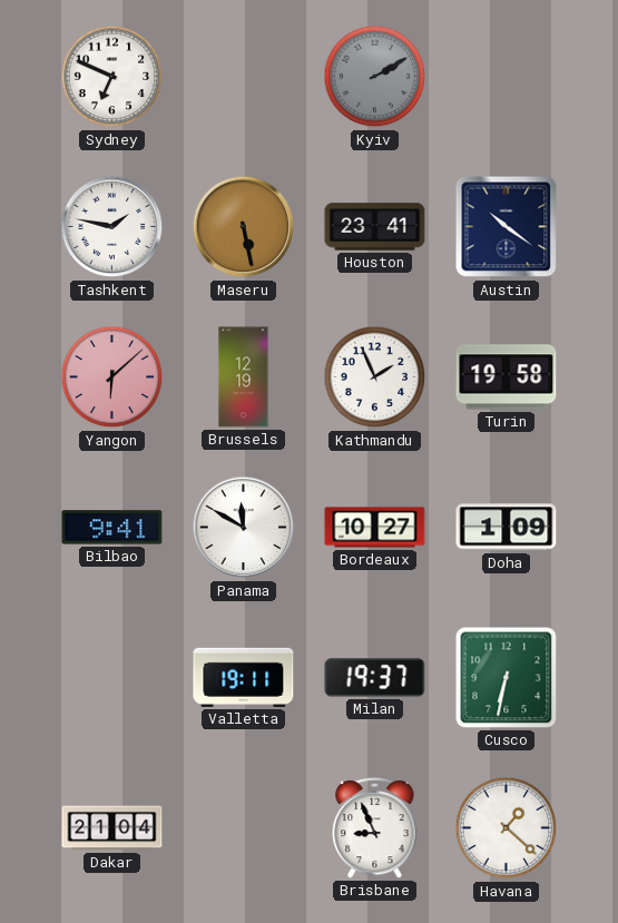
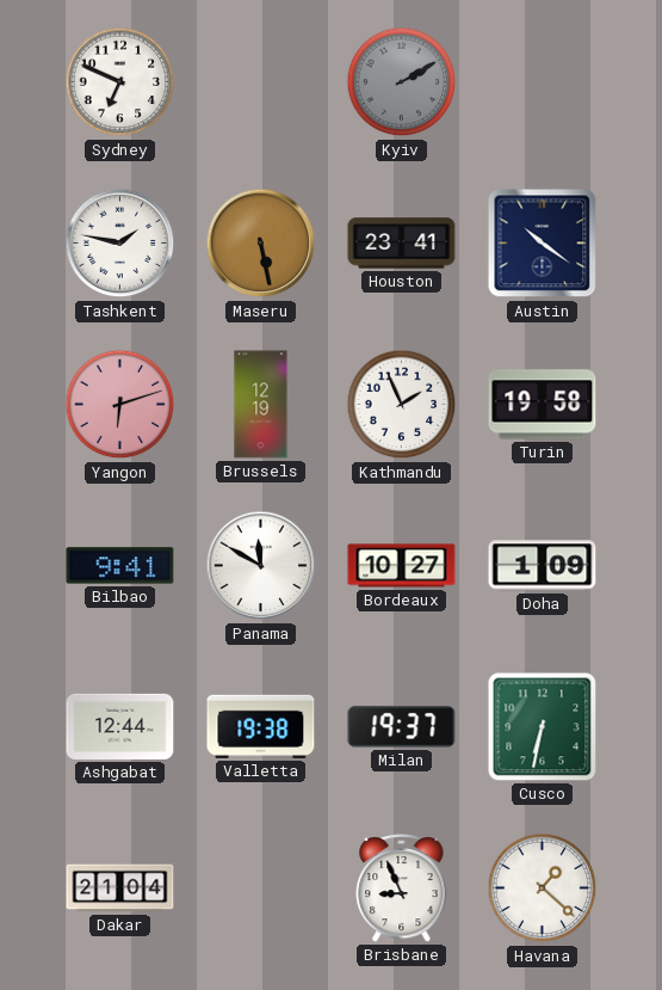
Yangon: 6:08 -> 6:12 (120, 405)
Ashgabat: none -> 12:44 (120, 726)
Valletta: 19:11 -> 19:38 (261, 726)
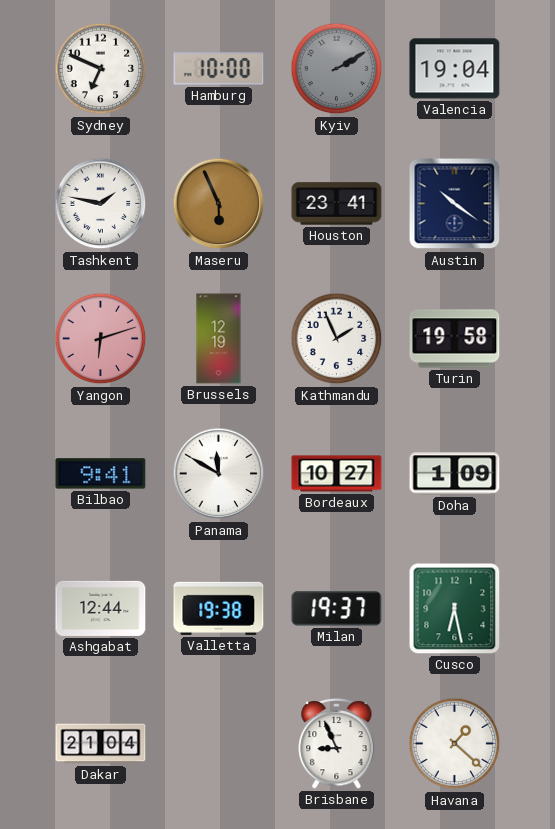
Hamburg: none -> 10:00 (219, 69)
Valencia: none -> 19:04 (455, 69)
Maseru: 5:28 -> 5:56 (219, 204)
Cusco: 6:32 -> 6:28 (455, 609)
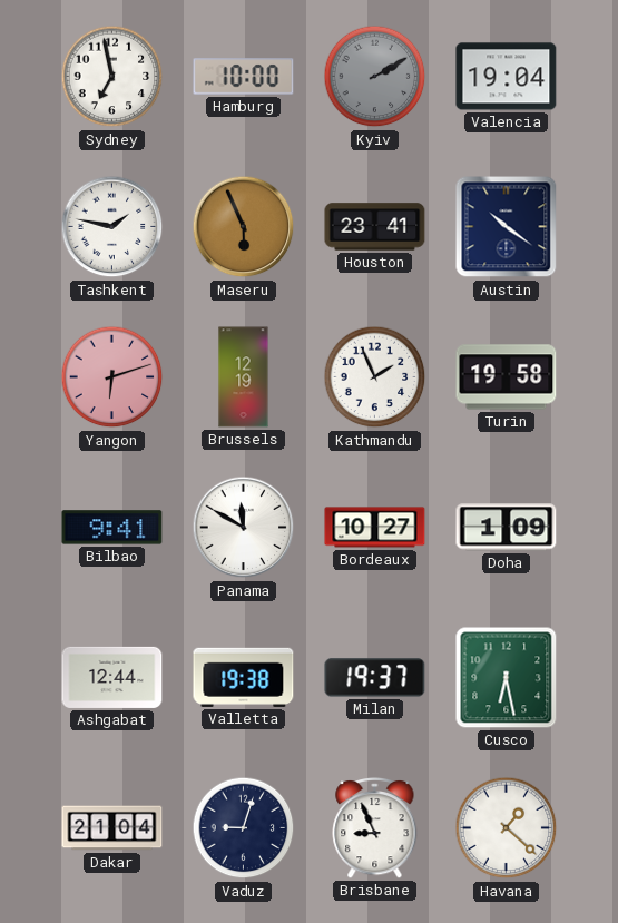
Sydney: 6:49 -> 6:58 (112, 77)
Vaduz: none -> 9:03 (244, 828)
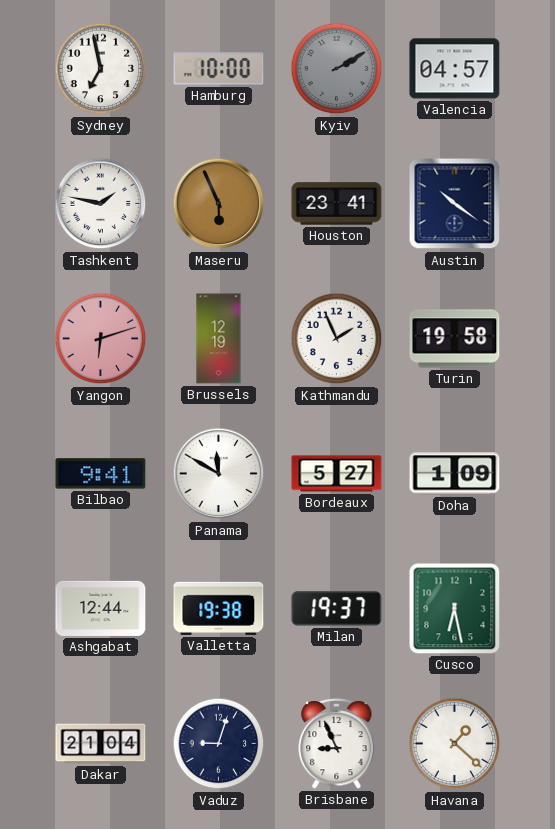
Valencia: 19:04 -> 04:57 (455, 69)
Bordeaux: 10:27 -> 5:27 (337, 474)
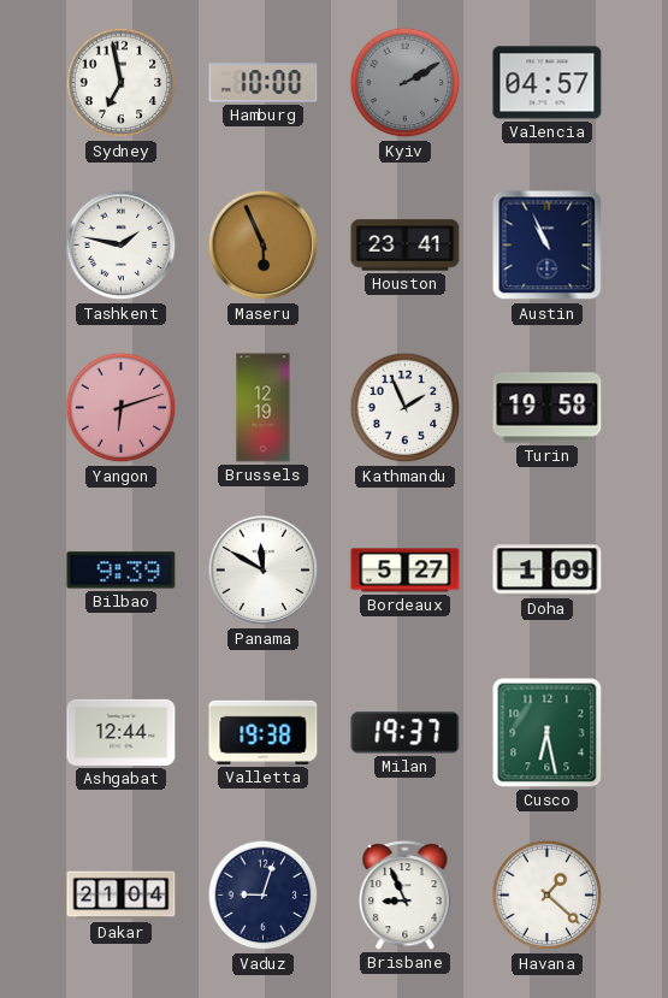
Austin: 10:21 -> 10:56 (548, 246)
Bilbao: 9:41 -> 9:39 (122, 571)
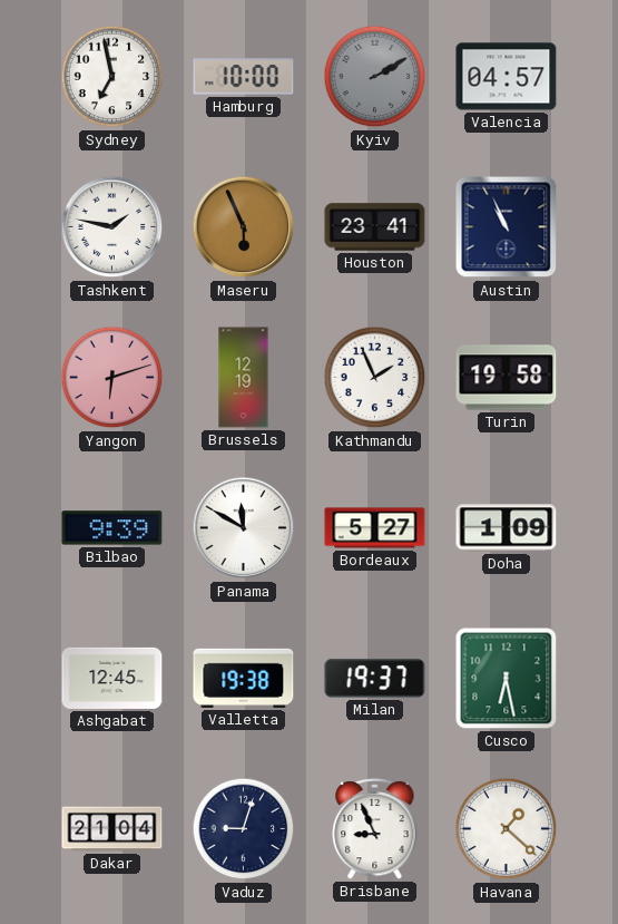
Ashgabat: 12:44 -> 12:45 (112, 678)
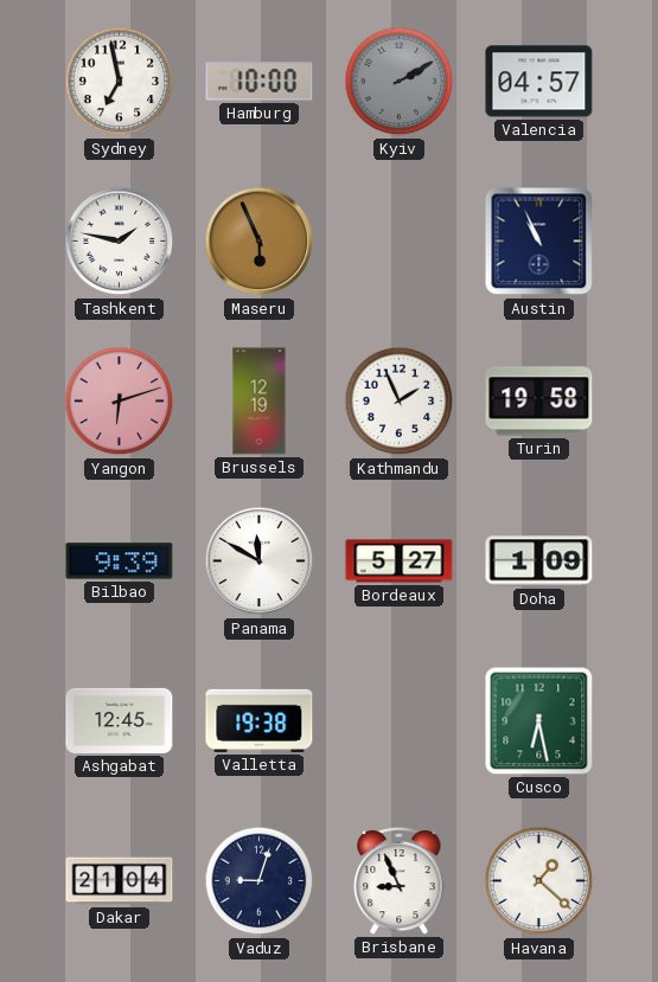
Houston: 23:41 -> none (375, 227)
Milan: 19:37 -> none (375, 679)
